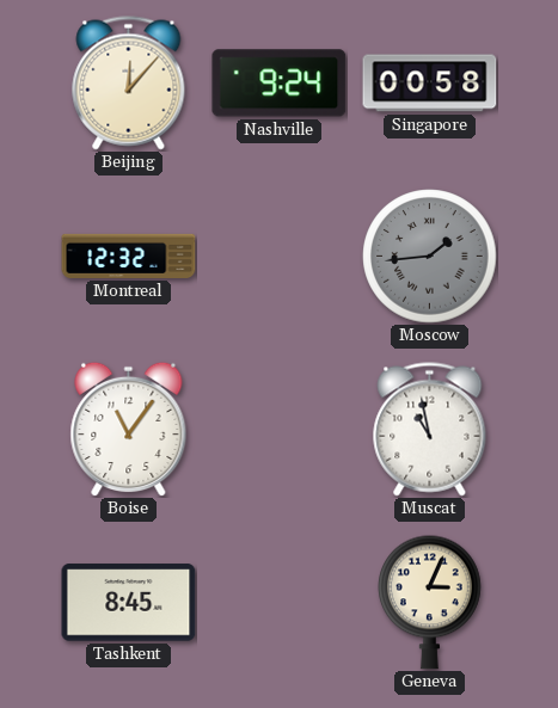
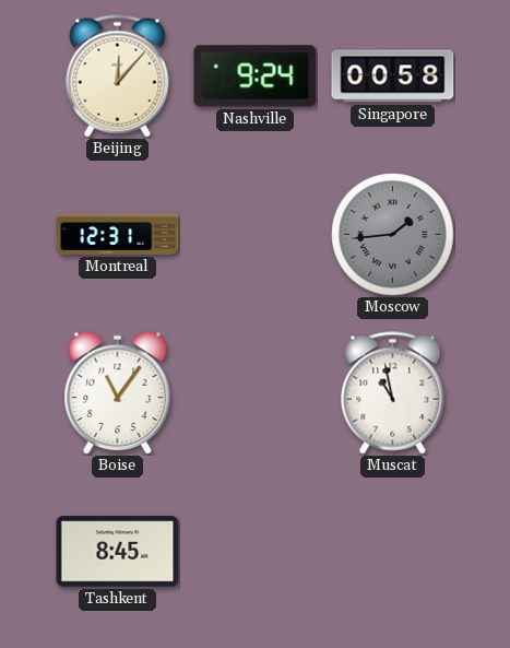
Montreal: 12:32 -> 12:31 (118, 234)
Geneva: 3:04 -> none (430, 602)
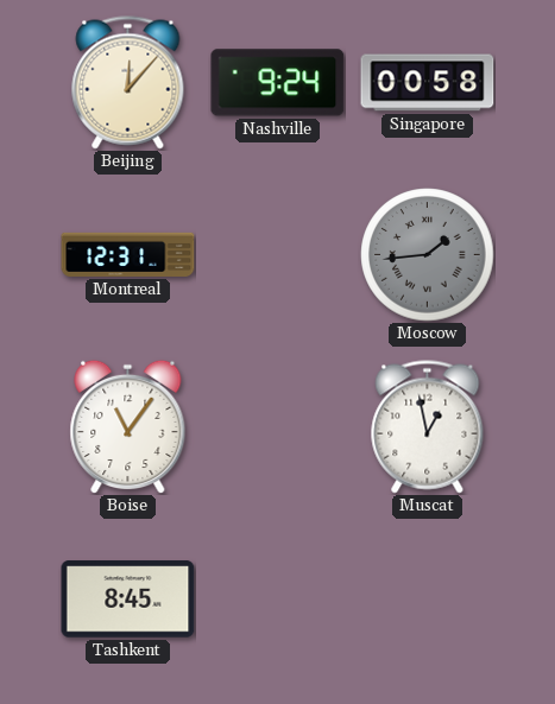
Muscat: 10:58 -> 12:58 (428, 427)
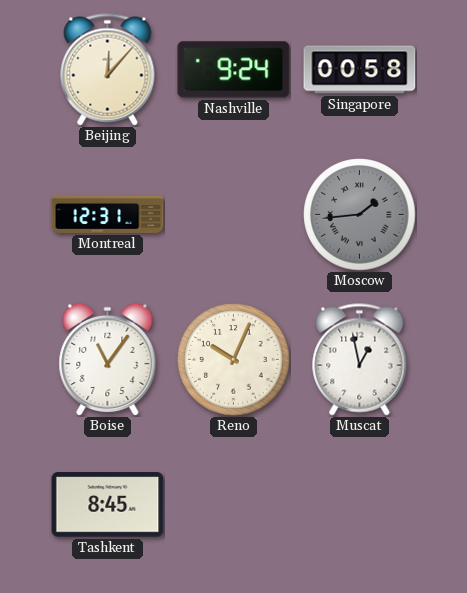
Reno: none -> 10:04 (234, 360)
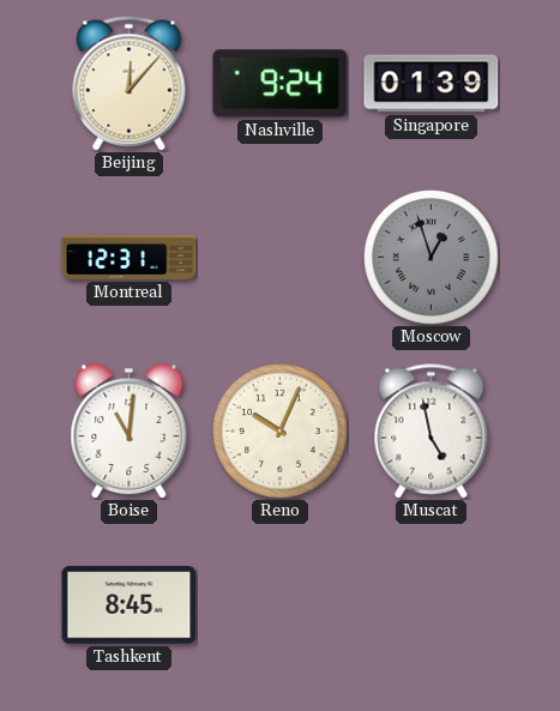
Singapore: 00:58 -> 01:39 (432, 84)
Moscow: 1:44 -> 12:57 (432, 258)
Boise: 11:06 -> 11:01 (130, 430)
Muscat: 12:58 -> 4:58 (432, 432)
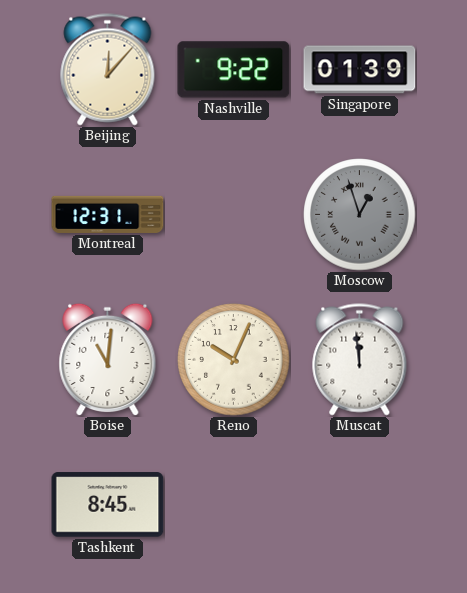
Nashville: 9:24 -> 9:22 (234, 70)
Muscat: 4:58 -> 11:59 (360, 360)
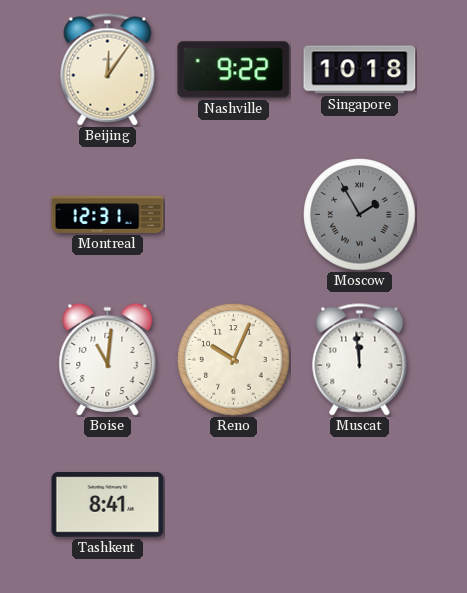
Beijing: 12:07 -> 12:06 (108, 70)
Singapore: 01:39 -> 10:18 (360, 70)
Moscow: 12:57 -> 1:55 (360, 215)
Tashkent: 8:45 -> 8:41 (108, 505)
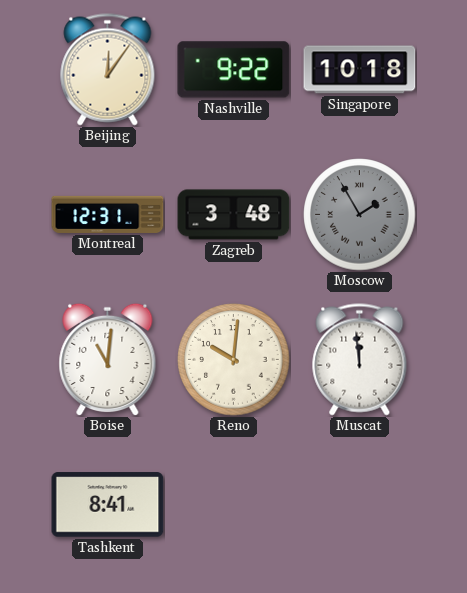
Zagreb: none -> 3:48 (234, 215)
Reno: 10:04 -> 10:01 (234, 360)
